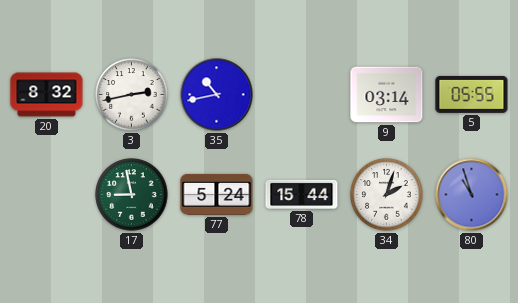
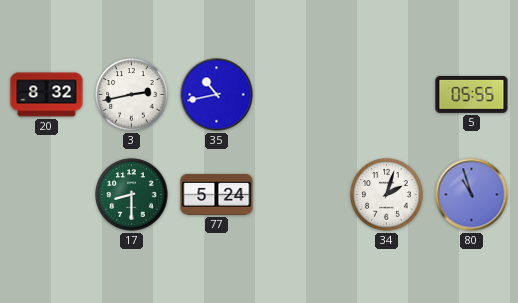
9: 03:14 -> none (387, 95)
17: 8:58 -> 8:30 (132, 195)
78: 15:44 -> none (302, 194)
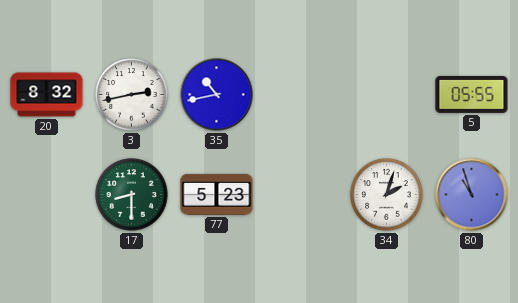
77: 5:24 -> 5:23 (217, 194)
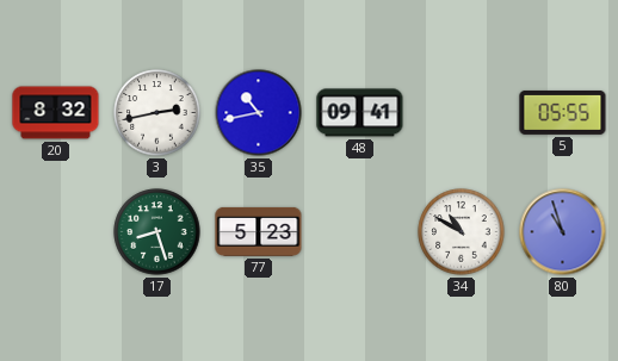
48: none -> 09:41 (360, 113)
17: 8:30 -> 8:27 (157, 232)
34: 2:03 -> 10:50 (462, 232)
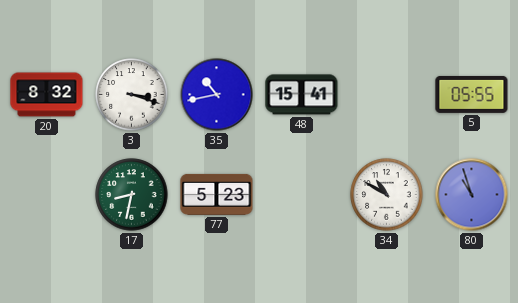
3: 2:43 -> 3:18 (132, 95)
48: 09:41 -> 15:41 (302, 95)
17: 8:27 -> 8:32 (132, 195)
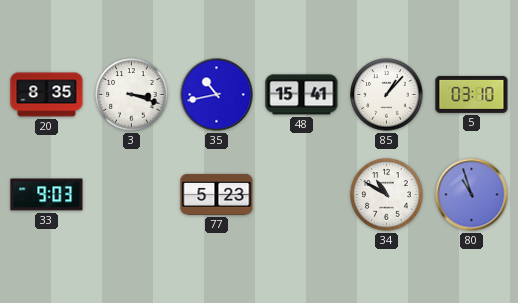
20: 8:32 -> 8:35 (47, 95)
85: none -> 1:07 (387, 95)
5: 05:55 -> 03:10 (472, 94)
33: none -> 9:03 (47, 195)
17: 8:32 -> none (132, 195)
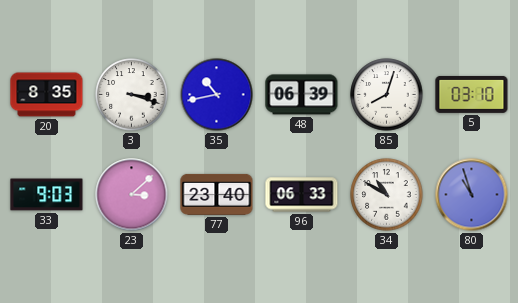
48: 15:41 -> 06:39 (302, 95)
85: 1:07 -> 8:03 (387, 95)
23: none -> 3:08 (132, 195)
77: 5:23 -> 23:40 (217, 194)
96: none -> 06:33 (302, 195)
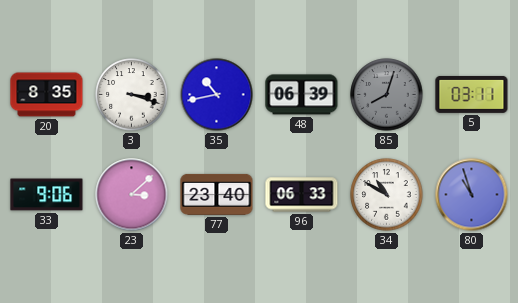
85 dial: white -> grey (387, 95)
5: 03:10 -> 03:11 (472, 94)
33: 9:03 -> 9:06 (47, 195)
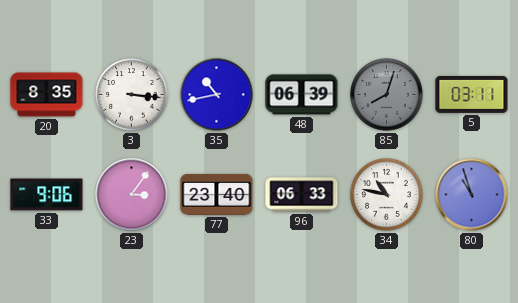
3: 3:18 -> 3:16 (132, 95)
23: 3:08 -> 3:06 (132, 195)
34: 10:50 -> 10:47 (387, 195)
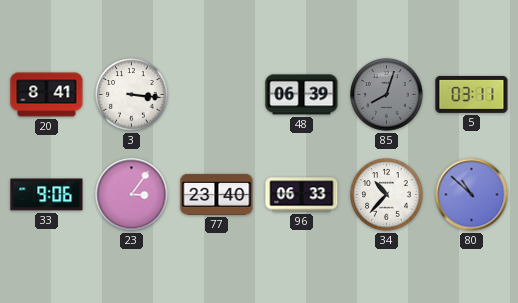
20: 8:35 -> 8:41 (47, 95)
35: 10:43 -> none (217, 95)
34: 10:47 -> 10:37 (387, 195)
80: 10:57 -> 10:52 (472, 195)
